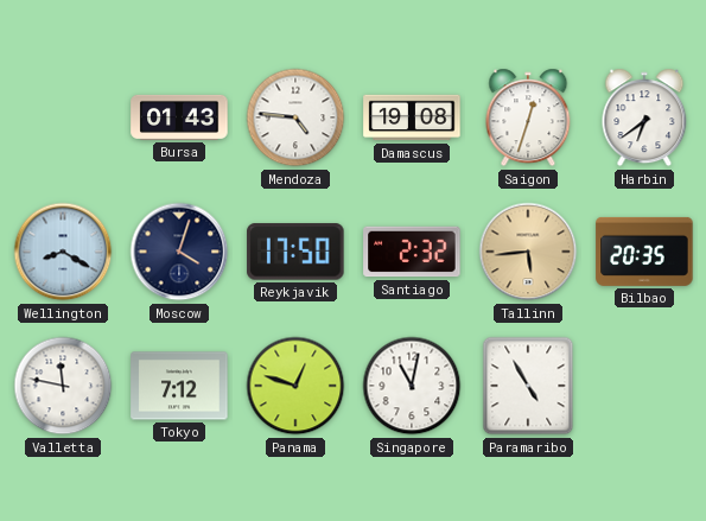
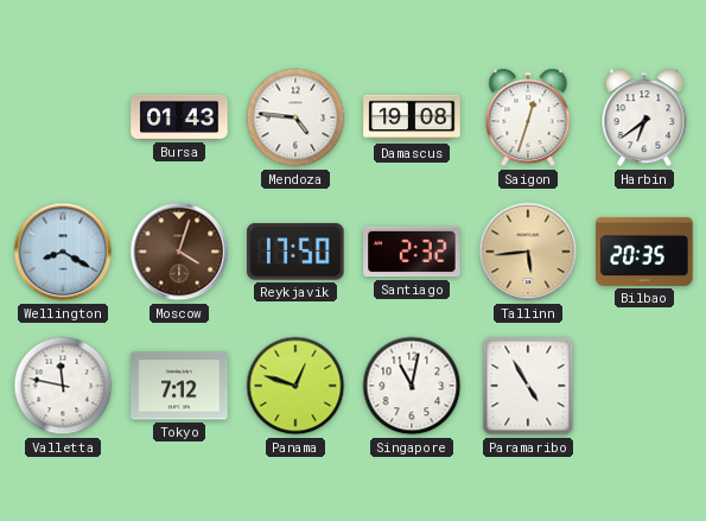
Moscow dial: navy -> brown (179, 252)
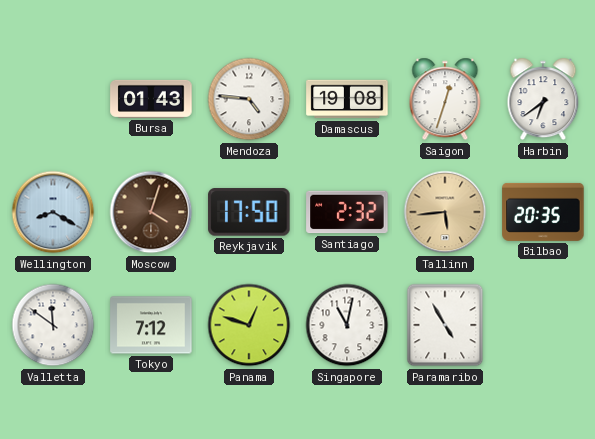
Valletta: 11:47 -> 11:51 (53, 325)
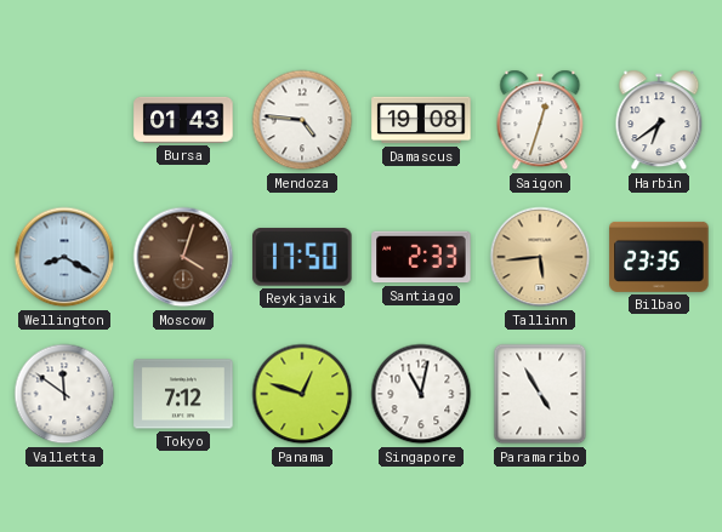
Santiago: 2:32 -> 2:33 (421, 257)
Bilbao: 20:35 -> 23:35 (659, 257)
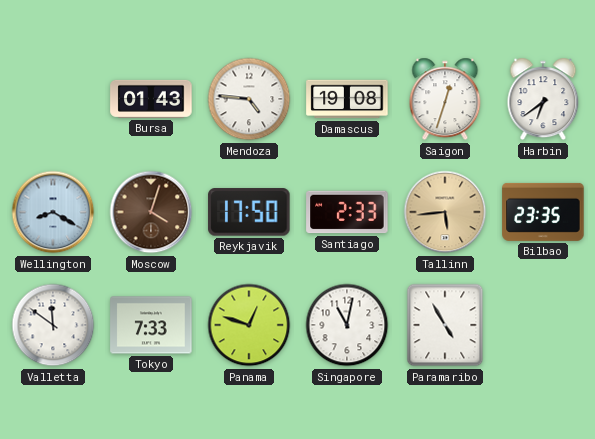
Tokyo: 7:12 -> 7:33 (151, 325)
